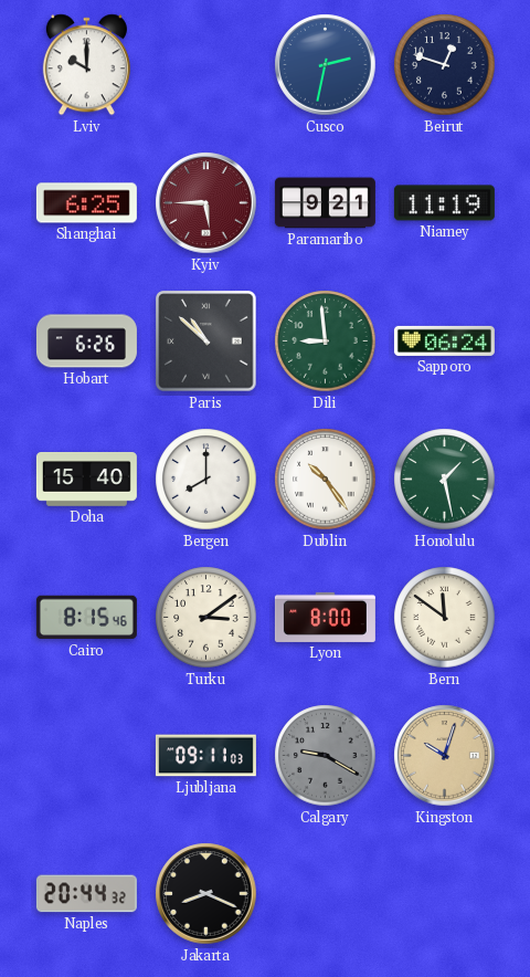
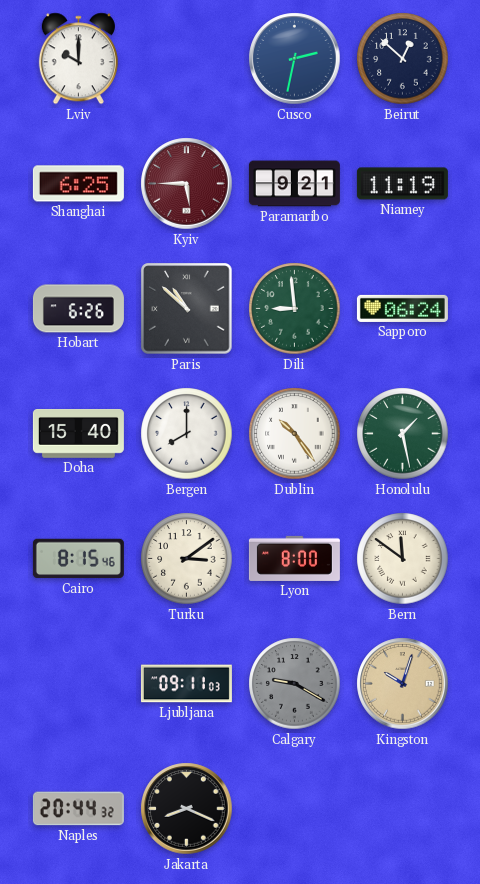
Beirut: 12:48 -> 12:52 (403, 59)
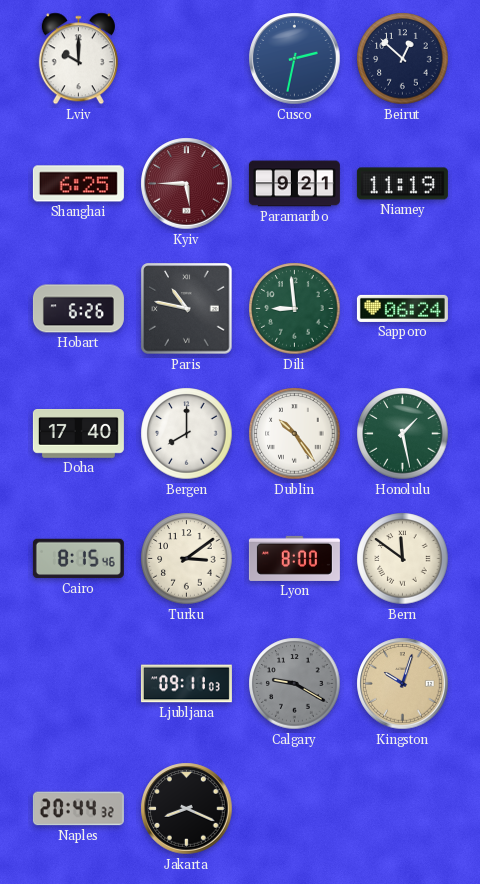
Paris: 10:52 -> 10:47 (187, 309)
Doha: 15:40 -> 17:40 (78, 434)
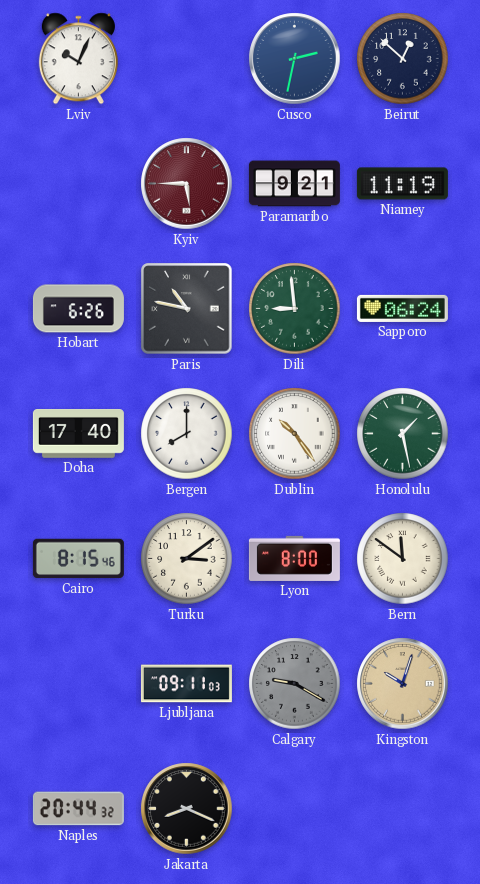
Lviv: 10:00 -> 10:04 (78, 59)
Shanghai: 6:25 -> none (78, 184)
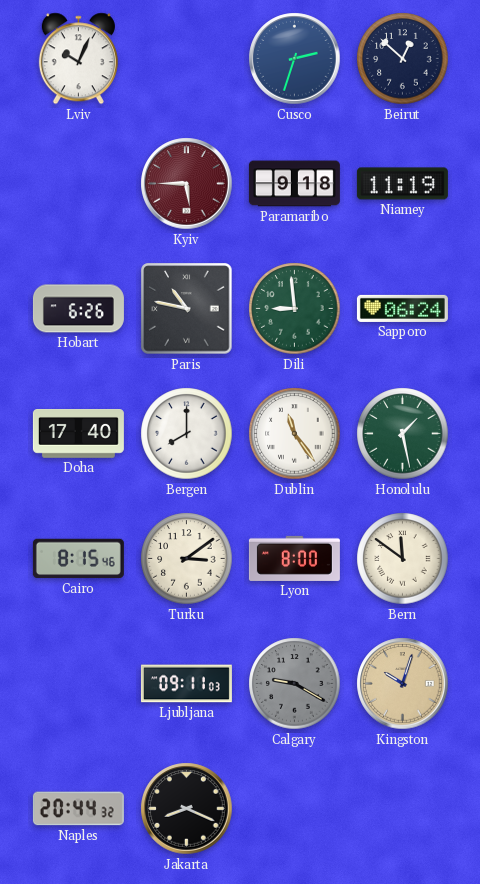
Cusco: 2:32 -> 2:33 (295, 59)
Paramaribo: 9:21 -> 9:18 (294, 184)
Dublin: 10:24 -> 11:24 (295, 434)
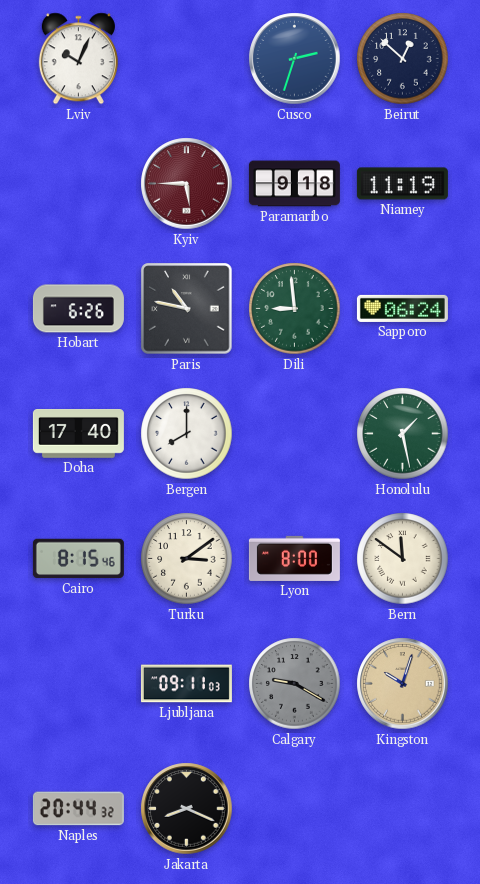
Dublin: 11:24 -> none (295, 434)
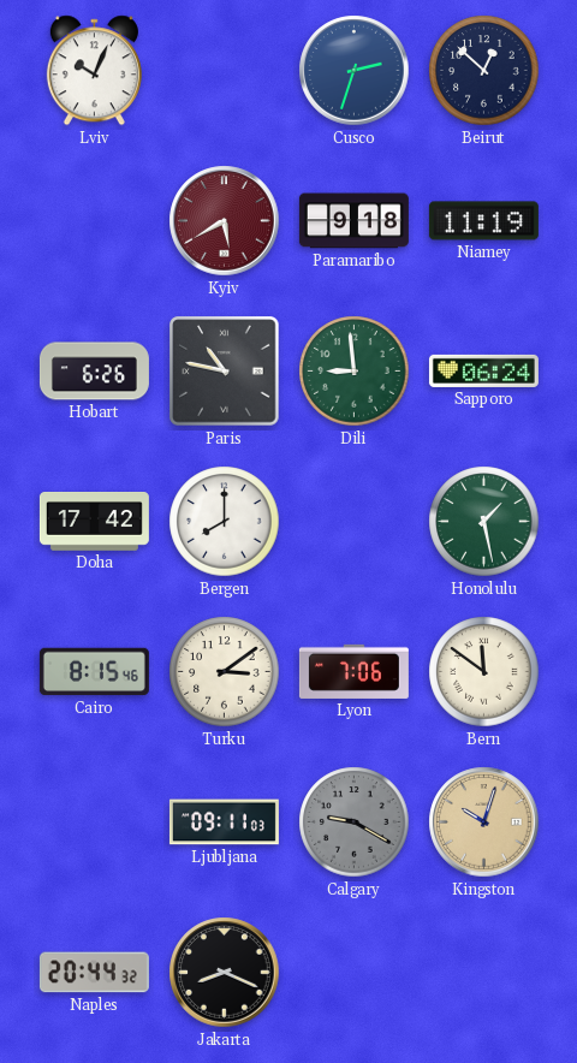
Kyiv: 5:45 -> 5:40 (225, 221)
Doha: 17:40 -> 17:42 (94, 522)
Lyon: 8:00 -> 7:06 (353, 671)
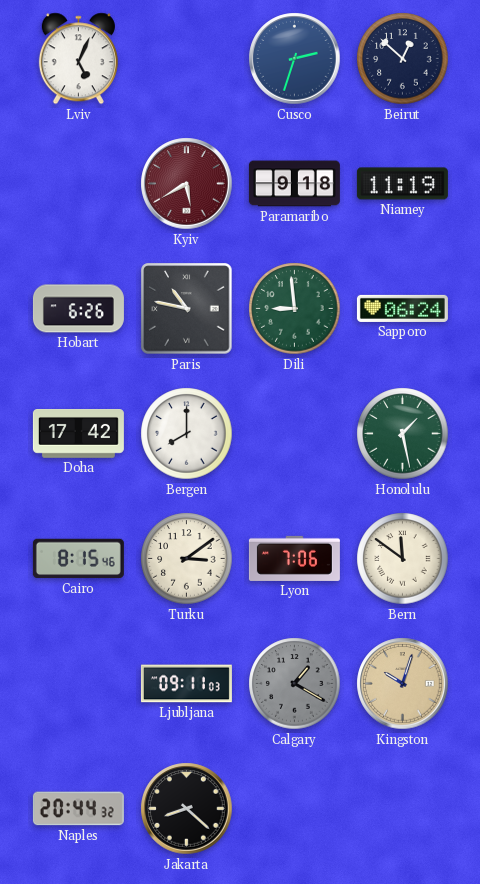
Lviv: 10:04 -> 5:04 (78, 59)
Calgary: 9:20 -> 1:20 (295, 684)
Jakarta: 8:19 -> 8:22 (187, 809)
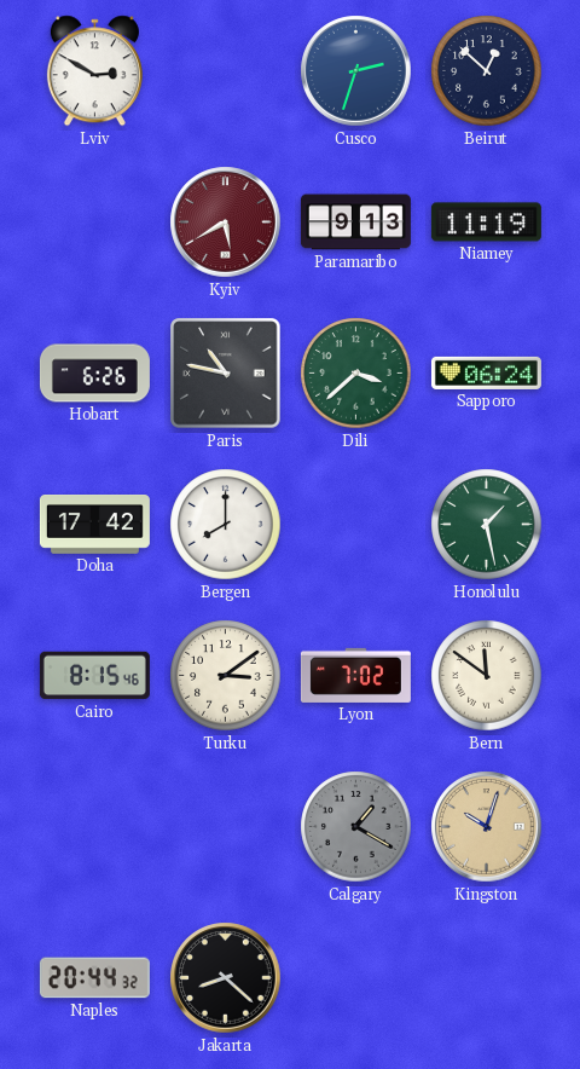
Lviv: 5:04 -> 2:50 (94, 71)
Paramaribo: 9:18 -> 9:13 (355, 223)
Dili: 8:59 -> 3:38 (356, 374)
Lyon: 7:06 -> 7:02 (355, 675)
Ljubljana: 09:11 -> none (186, 684)
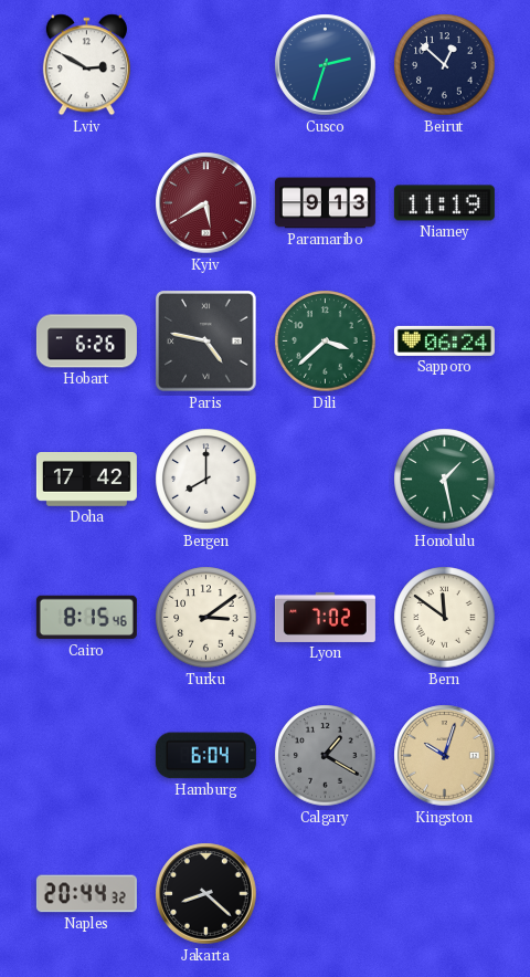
Paris: 10:47 -> 4:47 (206, 342)
Hamburg: none -> 6:04 (205, 756)
